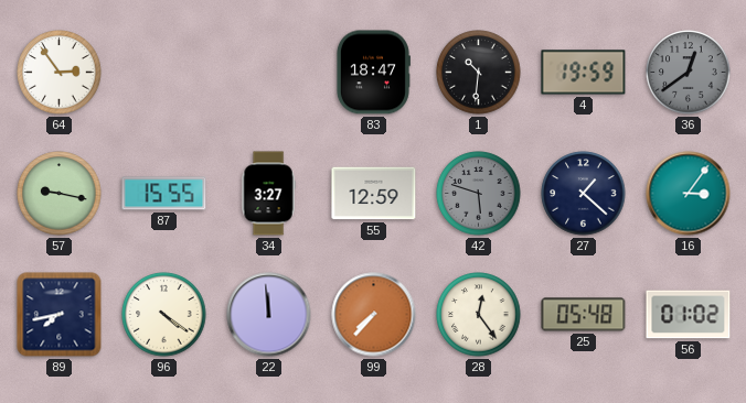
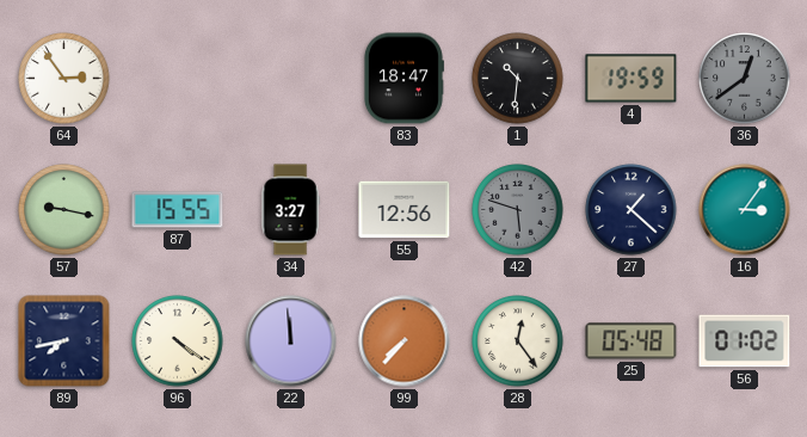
55: 12:59 -> 12:56 (405, 210)
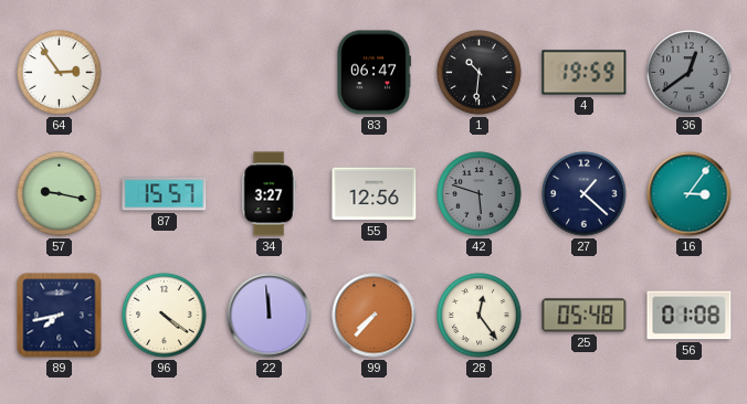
83: 18:47 -> 06:47 (373, 73)
87: 15:55 -> 15:57 (165, 194)
56: 01:02 -> 01:08 (690, 316)
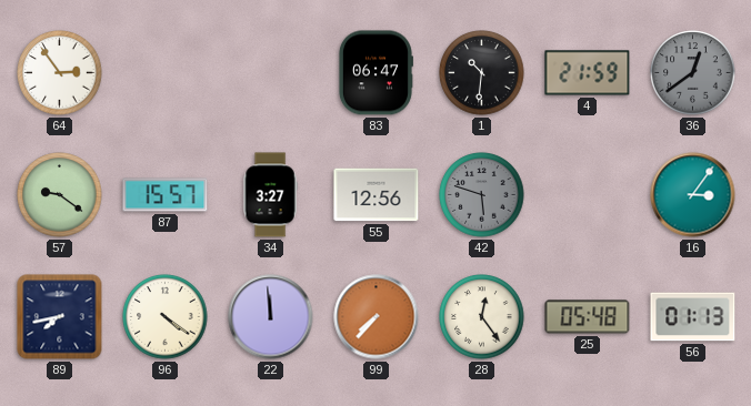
4: 19:59 -> 21:59 (588, 73)
57: 9:17 -> 9:21 (60, 195)
27: 1:22 -> none (585, 194)
56: 01:08 -> 01:13 (693, 317)
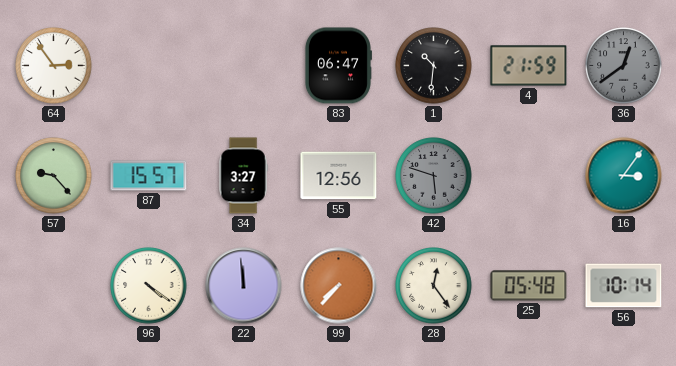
57: 9:21 -> 9:23 (54, 176)
89: 7:43 -> none (60, 317)
56: 01:13 -> 10:14 (624, 286)
